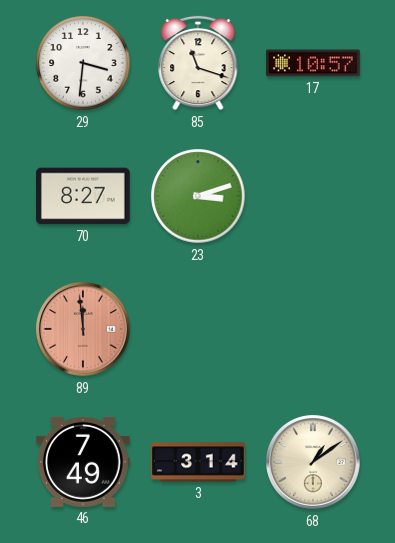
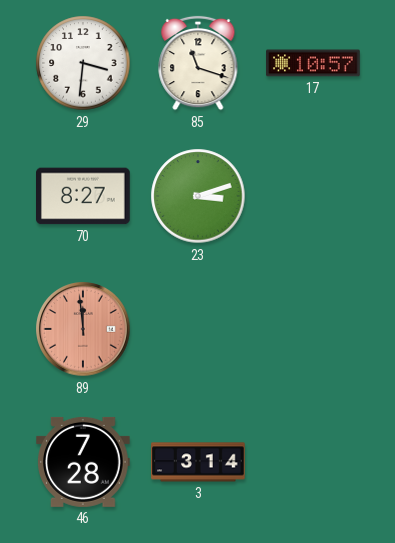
46: 7:49 -> 7:28 (84, 462)
68: 1:09 -> none (313, 462)
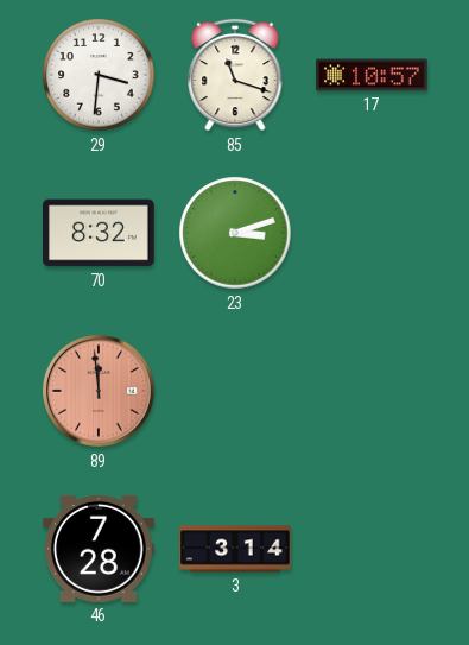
70: 8:27 -> 8:32 (99, 233)
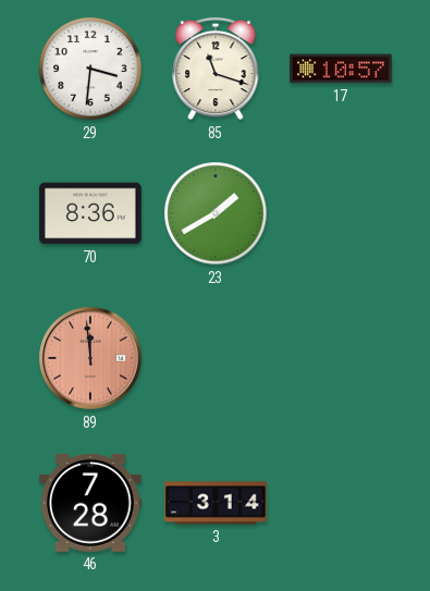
70: 8:32 -> 8:36 (90, 213)
23: 3:12 -> 1:40 (216, 213)
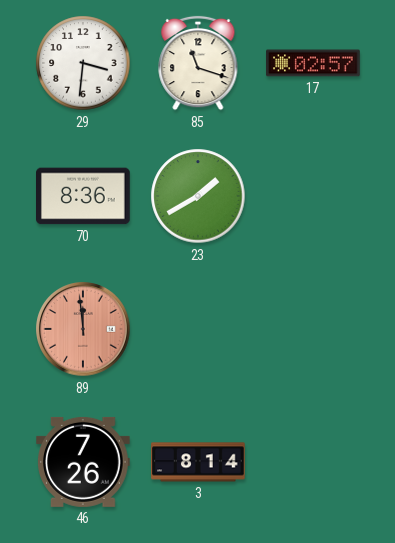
17: 10:57 -> 02:57 (313, 63)
46: 7:28 -> 7:26 (84, 462)
3: 3:14 -> 8:14 (198, 462)
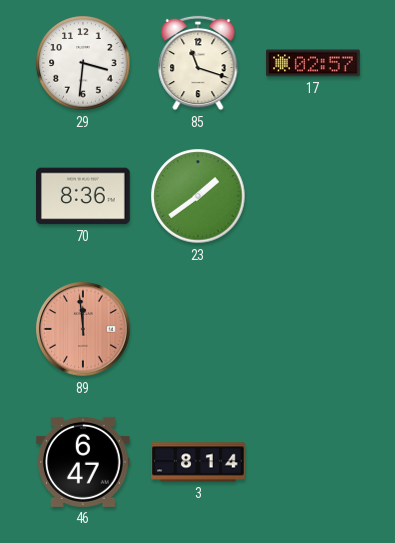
23: 1:40 -> 1:39 (198, 196)
46: 7:26 -> 6:47 (84, 462)
